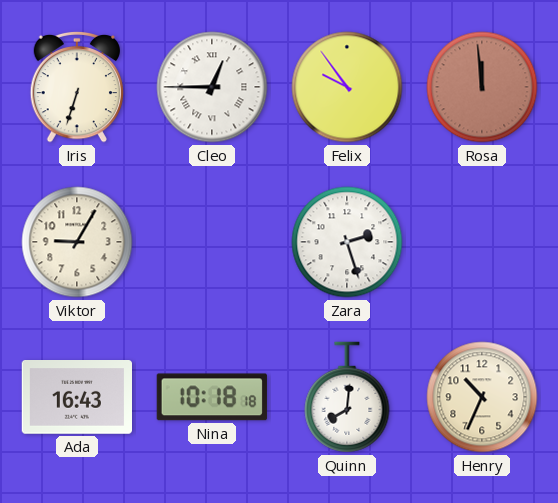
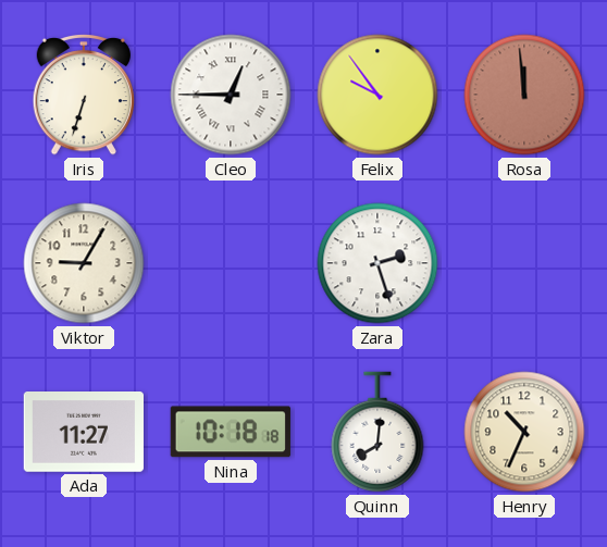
Ada: 16:43 -> 11:27 (83, 432)
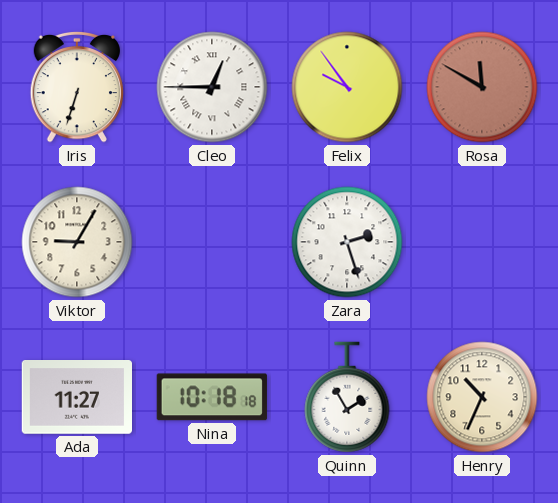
Rosa: 11:59 -> 11:50 (482, 87)
Quinn: 8:01 -> 1:55 (347, 397)
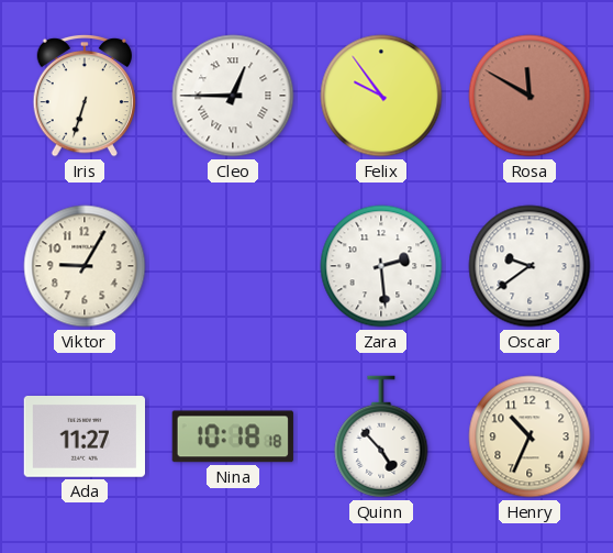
Zara: 2:27 -> 2:29 (381, 266)
Oscar: none -> 9:39 (530, 266)
Quinn: 1:55 -> 4:53 (381, 436)
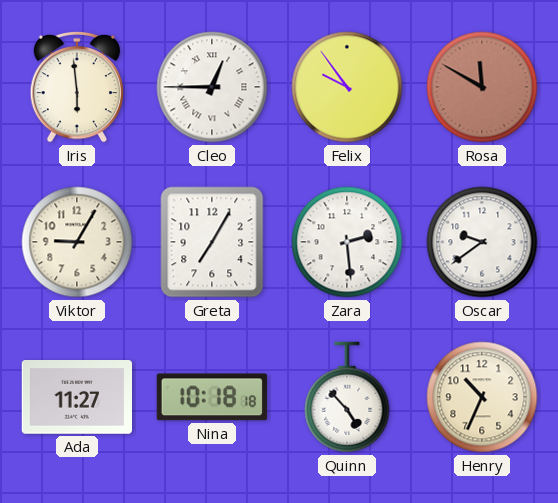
Iris: 6:33 -> 5:59 (76, 87)
Greta: none -> 7:05 (212, 242)
